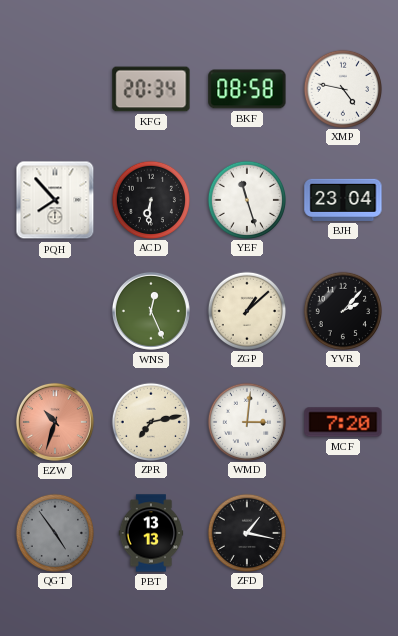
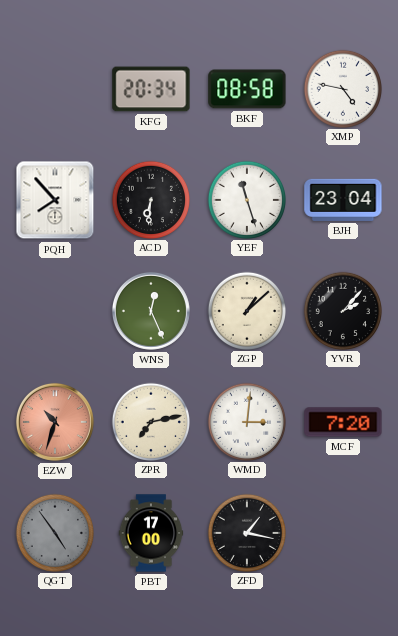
PBT: 13:13 -> 17:00 (151, 533)
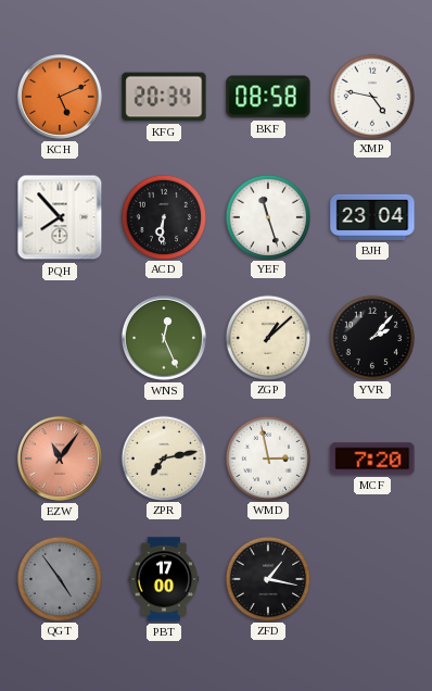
KCH: none -> 5:11 (60, 97)
EZW: 10:33 -> 11:06 (60, 458)
WMD: 3:01 -> 2:58 (267, 457)
